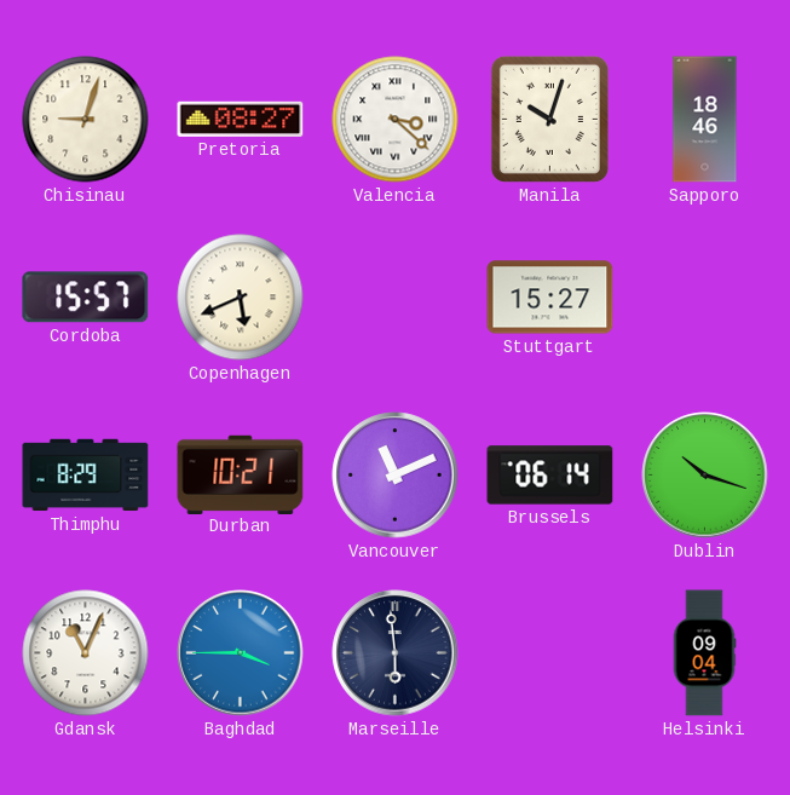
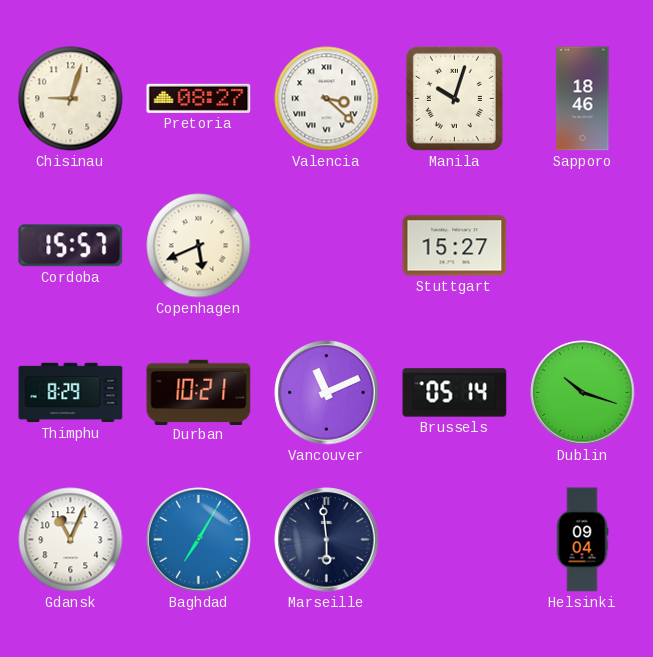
Brussels: 06:14 -> 05:14 (455, 393)
Baghdad: 3:45 -> 7:05 (199, 540)
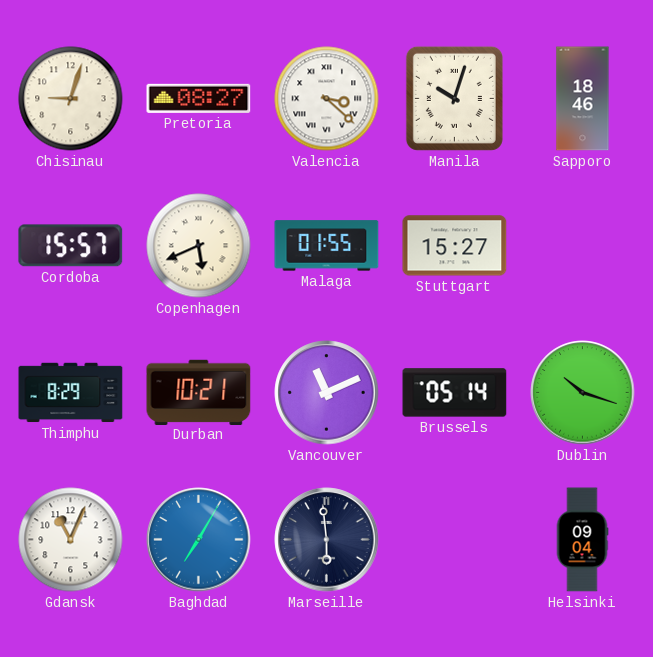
Malaga: none -> 01:55 (327, 246)
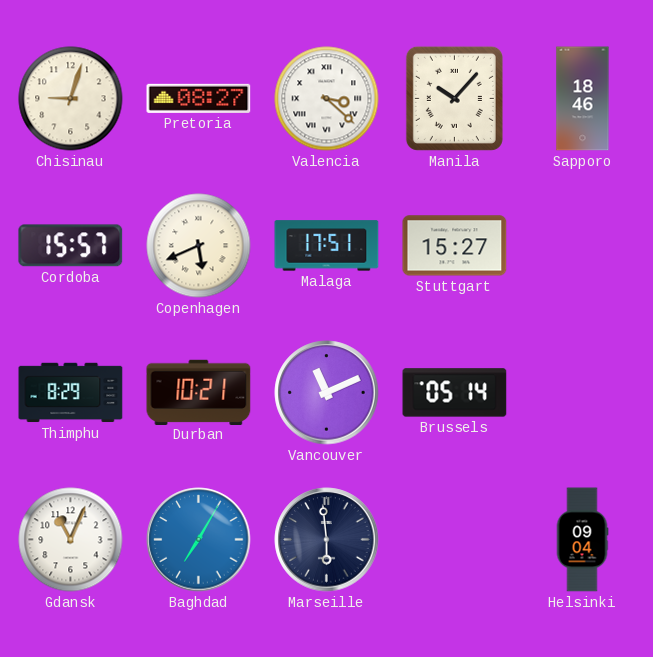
Manila: 10:03 -> 10:07 (454, 98)
Malaga: 01:55 -> 17:51 (327, 246)
Dublin: 10:18 -> none (583, 393)
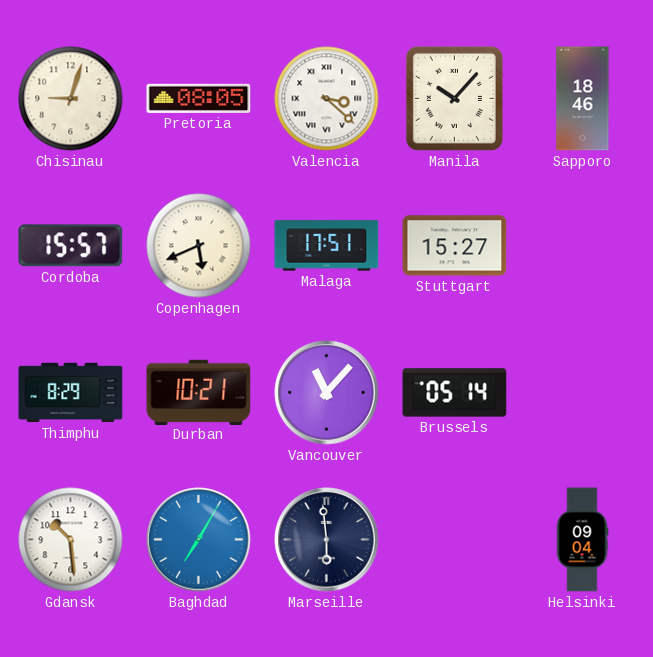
Pretoria: 08:27 -> 08:05 (199, 98)
Vancouver: 11:11 -> 11:07 (327, 393)
Gdansk: 11:04 -> 10:29 (71, 540)
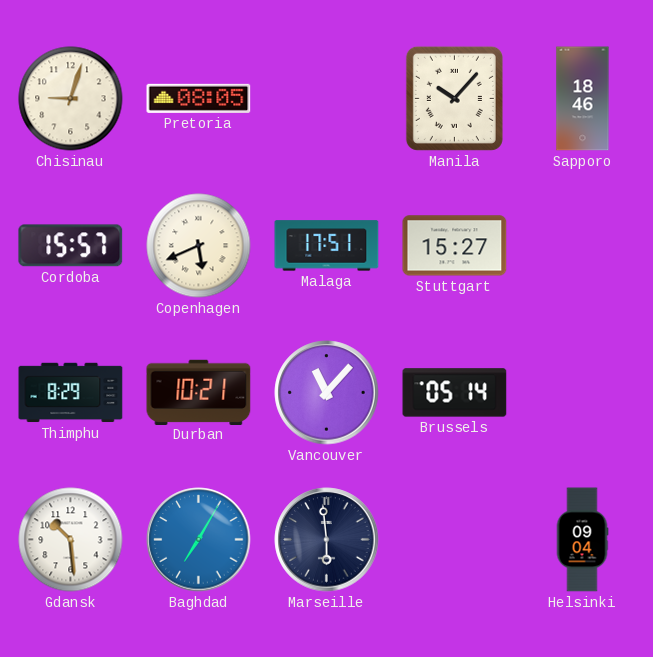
Valencia: 3:22 -> none (327, 99)
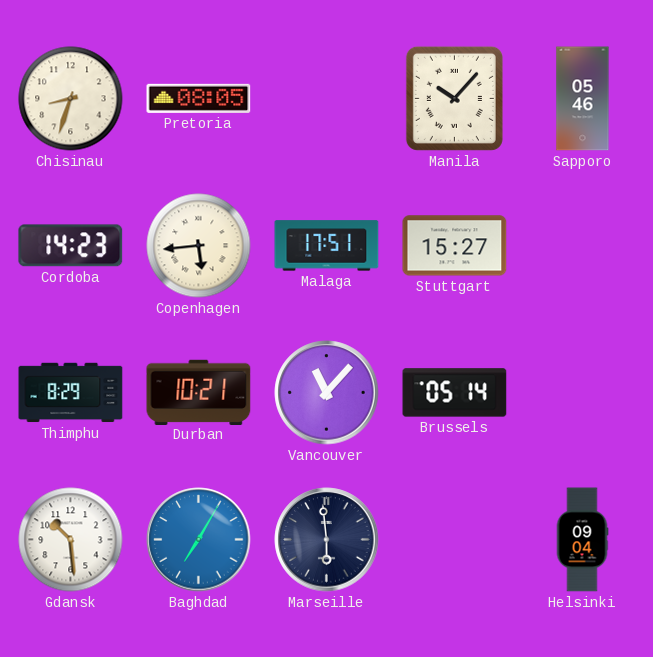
Chisinau: 9:03 -> 8:33 (71, 99)
Sapporo: 18:46 -> 05:46 (583, 99)
Cordoba: 15:57 -> 14:23 (71, 246)
Copenhagen: 5:41 -> 5:44 (199, 246)
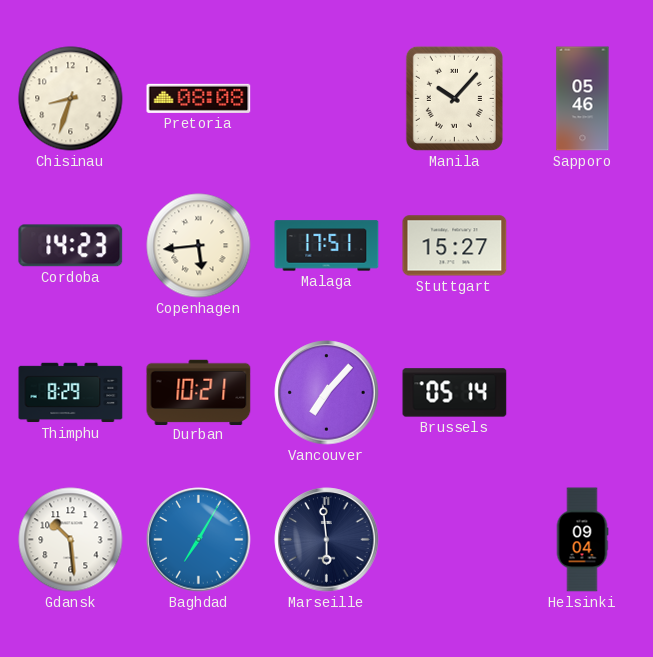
Pretoria: 08:05 -> 08:08 (199, 98)
Vancouver: 11:07 -> 7:07 (327, 393)
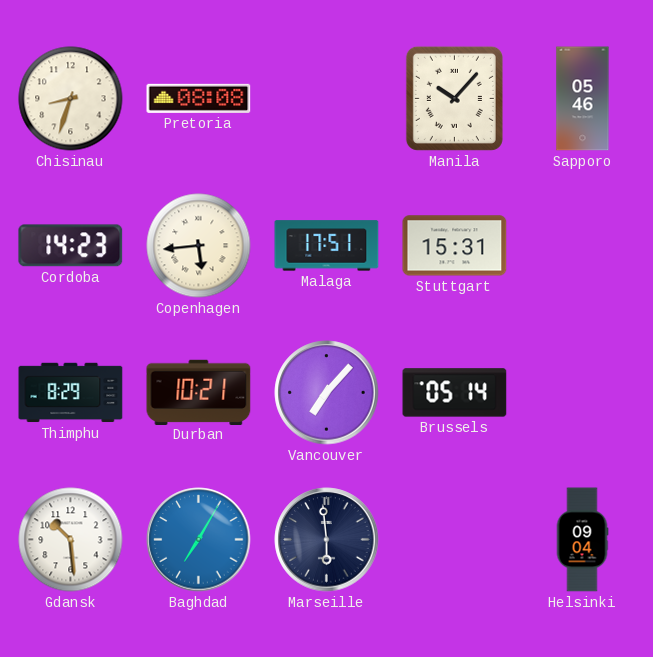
Stuttgart: 15:27 -> 15:31 (455, 246)
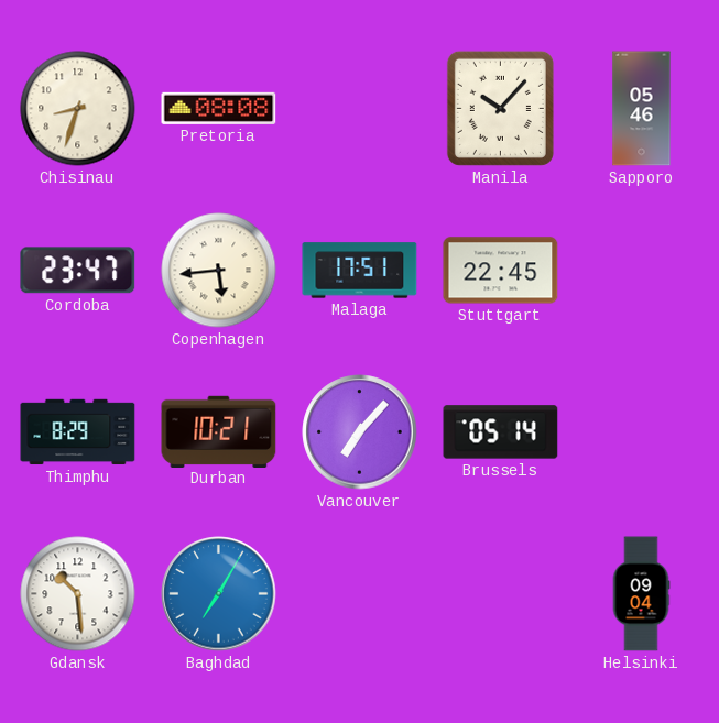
Cordoba: 14:23 -> 23:47 (78, 271)
Stuttgart: 15:31 -> 22:45 (501, 271)
Marseille: 5:59 -> none (327, 540)
